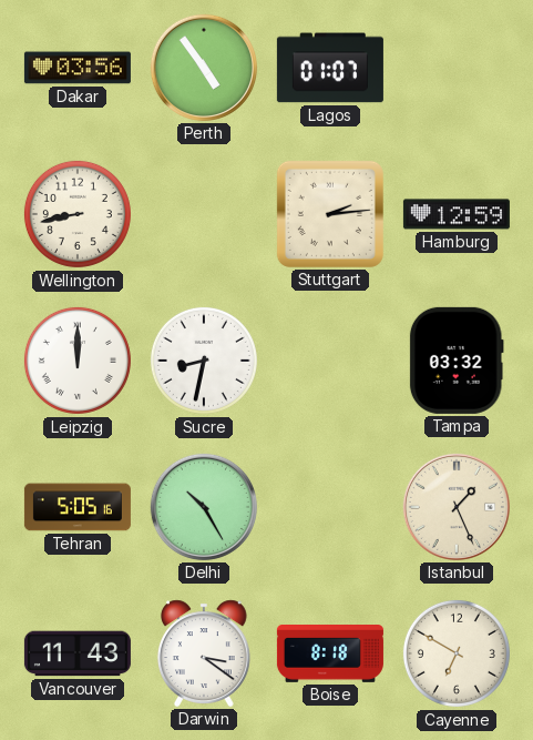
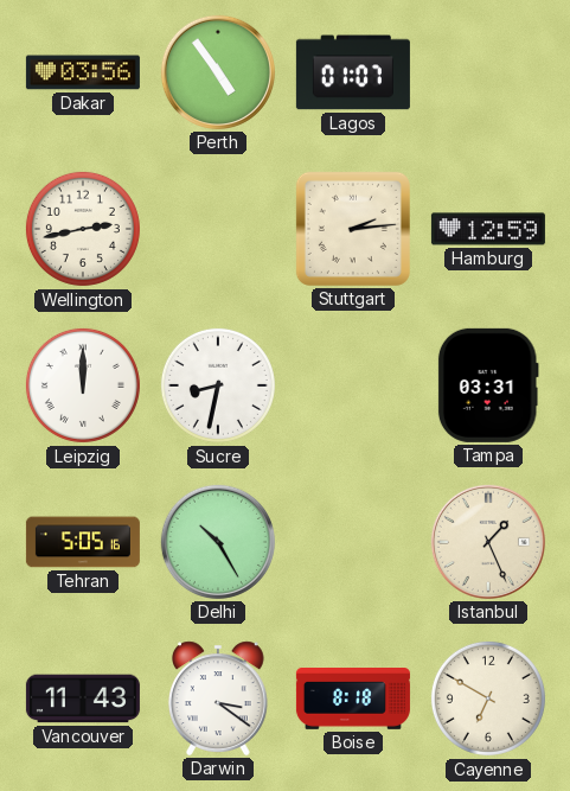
Wellington: 8:43 -> 2:43 (83, 229)
Tampa: 03:32 -> 03:31 (488, 385)
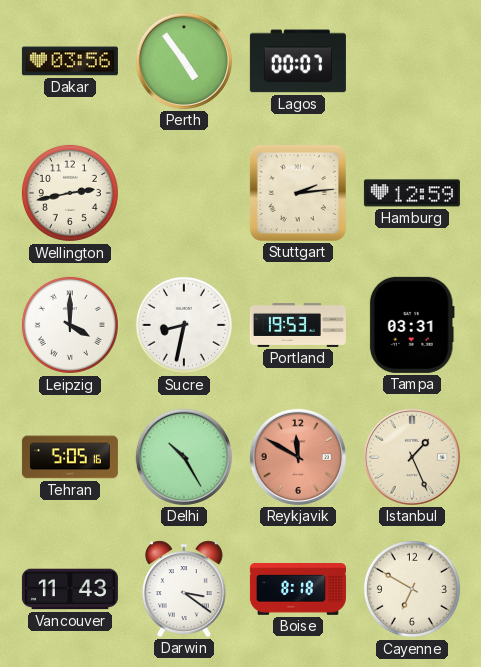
Lagos: 01:07 -> 00:07 (298, 61)
Leipzig: 12:00 -> 4:00 (70, 325)
Portland: none -> 19:53 (298, 325)
Reykjavik: none -> 11:50 (298, 457)
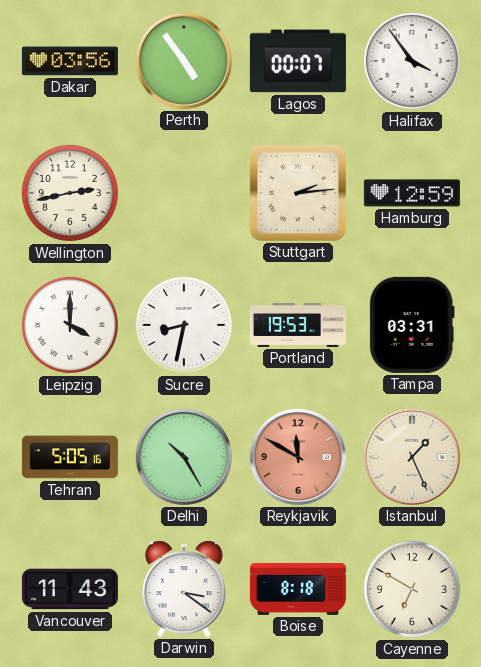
Halifax: none -> 3:54 (412, 61)
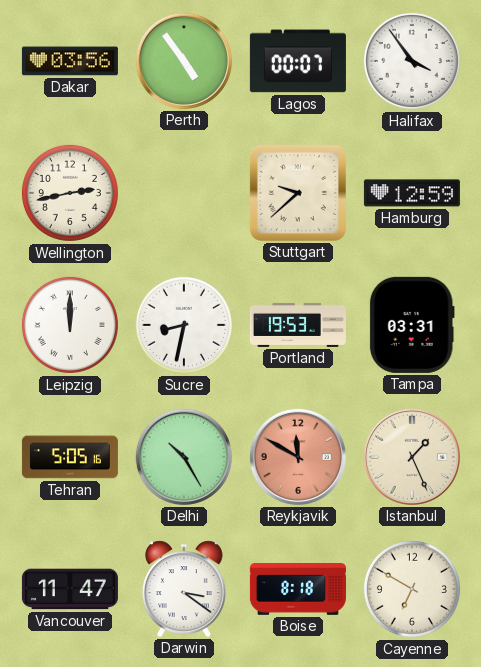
Stuttgart: 2:14 -> 9:38 (298, 193)
Leipzig: 4:00 -> 12:00 (70, 325)
Vancouver: 11:43 -> 11:47 (70, 589)
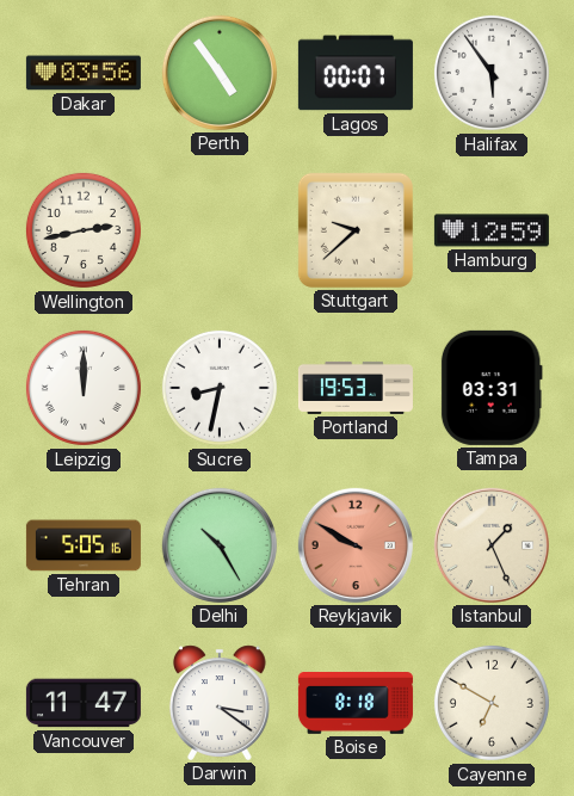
Halifax: 3:54 -> 5:54 (492, 73)
Reykjavik: 11:50 -> 9:50 (356, 545)
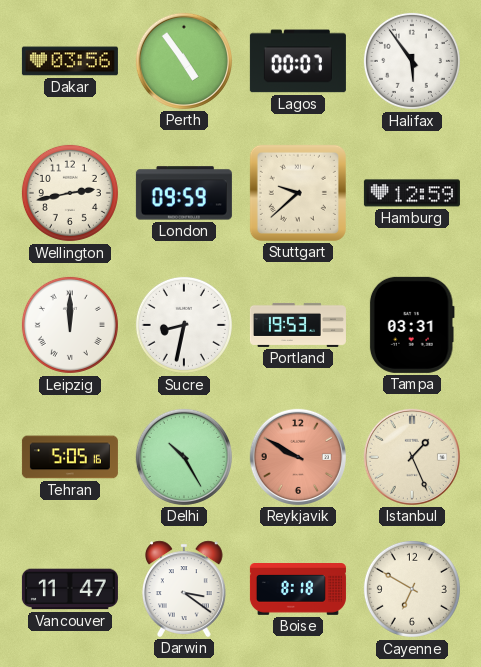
London: none -> 09:59 (184, 193)
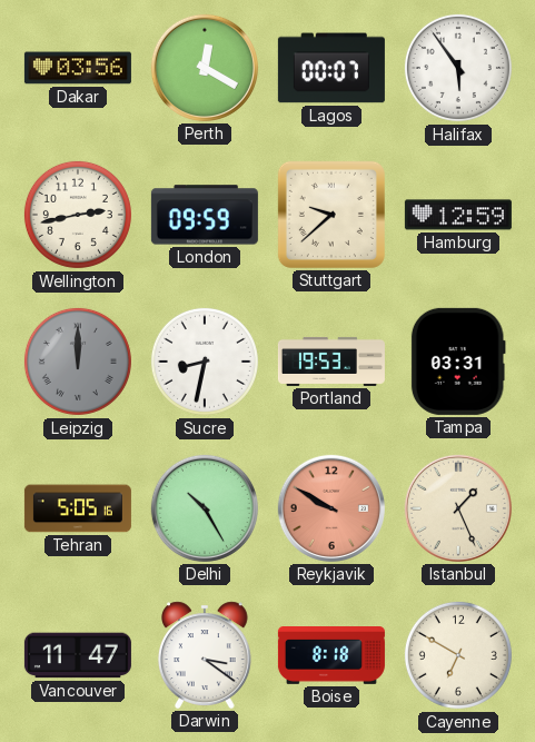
Perth: 4:54 -> 12:20 (205, 68)
Leipzig dial: white -> grey (78, 362)
